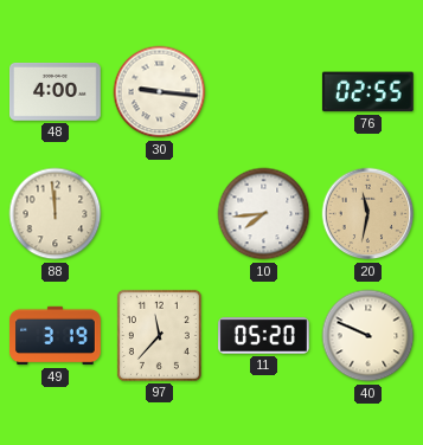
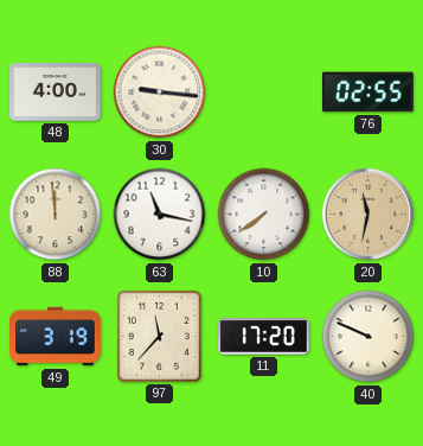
63: none -> 11:17 (160, 215)
10: 7:44 -> 7:39 (264, 215)
11: 05:20 -> 17:20 (264, 337)
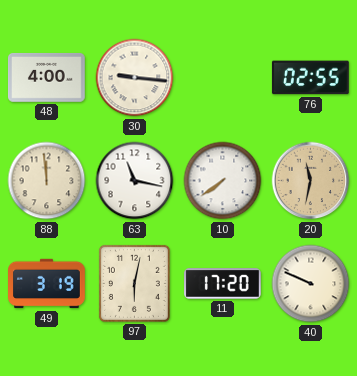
97: 11:37 -> 6:02 (134, 283)
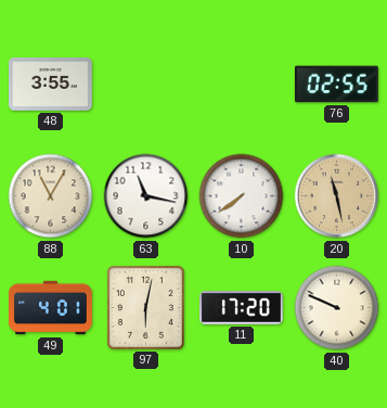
48: 4:00 -> 3:55 (51, 85)
30: 9:16 -> none (135, 78)
88: 11:59 -> 11:05 (51, 196)
20: 11:32 -> 11:28 (337, 196)
49: 3:19 -> 4:01 (51, 308)
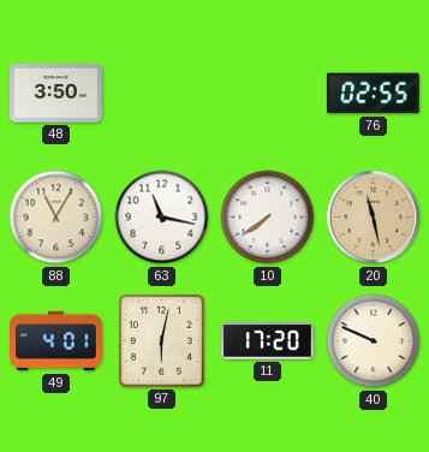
48: 3:55 -> 3:50 (56, 94)
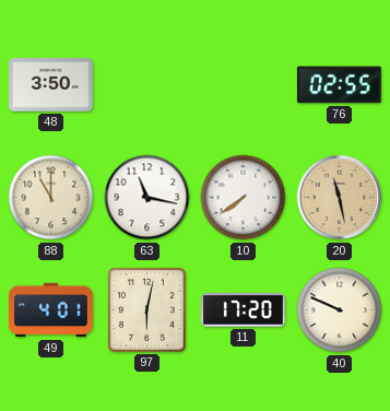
88: 11:05 -> 11:00 (51, 198)
